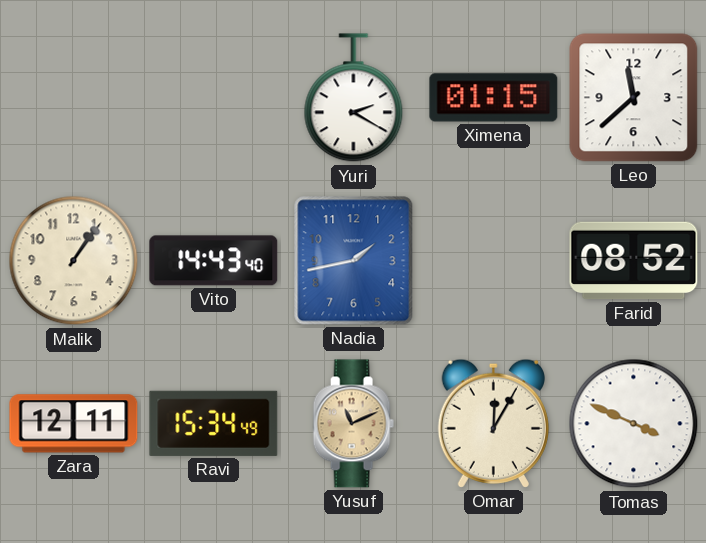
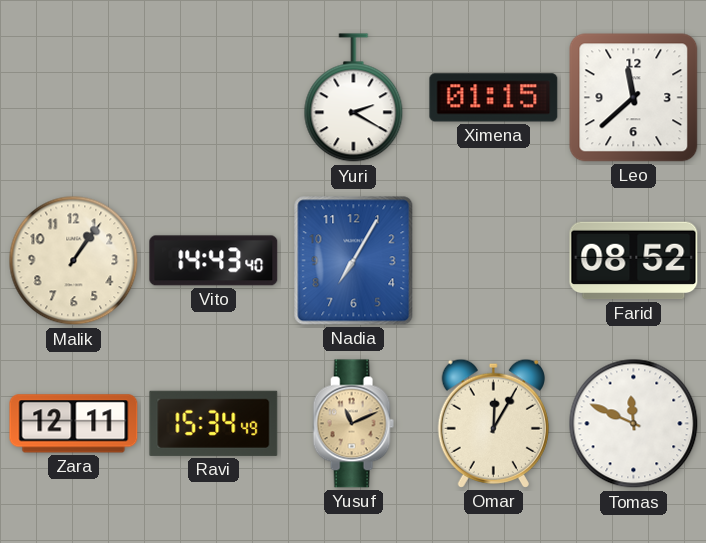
Nadia: 1:43 -> 7:05 (354, 261)
Tomas: 3:49 -> 11:49 (634, 424)
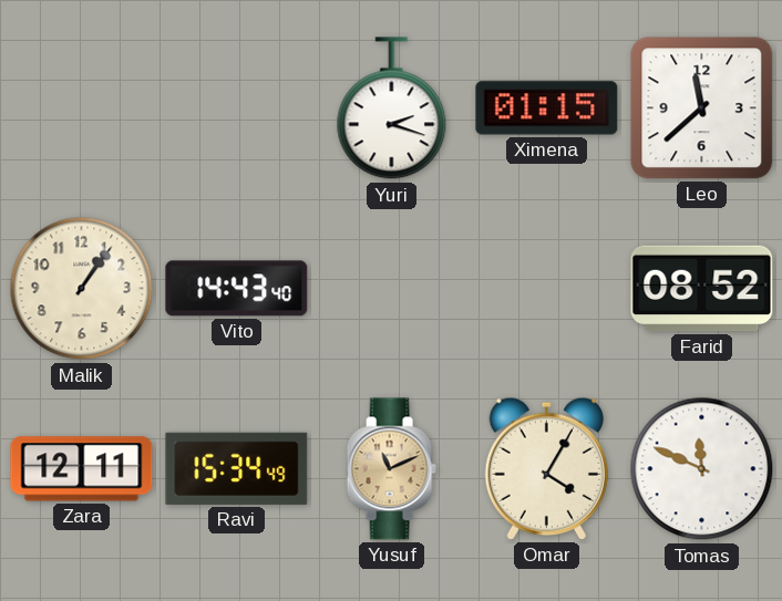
Yuri: 2:20 -> 2:18 (392, 108)
Nadia: 7:05 -> none (354, 261)
Omar: 12:05 -> 4:05 (546, 468)
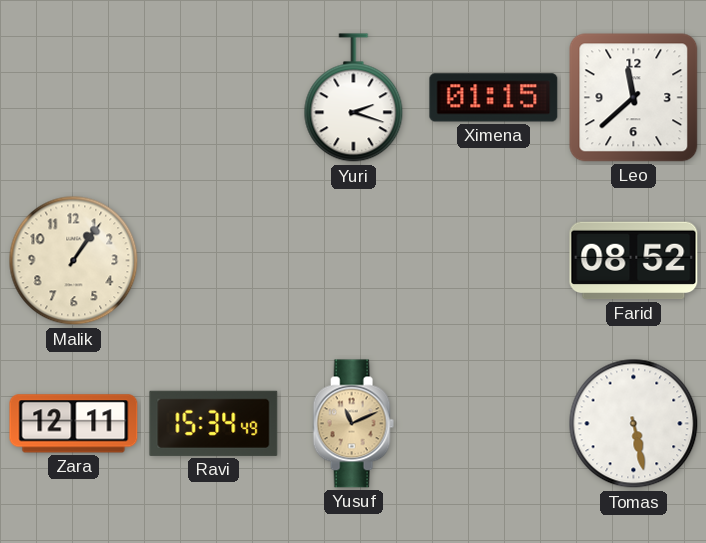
Vito: 14:43 -> none (237, 289)
Omar: 4:05 -> none (546, 468)
Tomas: 11:49 -> 5:28 (634, 424)
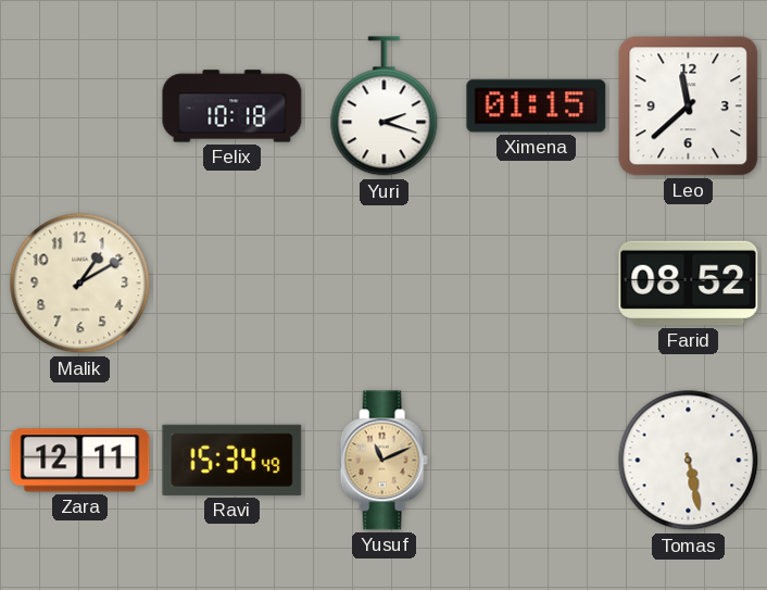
Felix: none -> 10:18 (232, 106)
Malik: 1:06 -> 1:10 (80, 284)
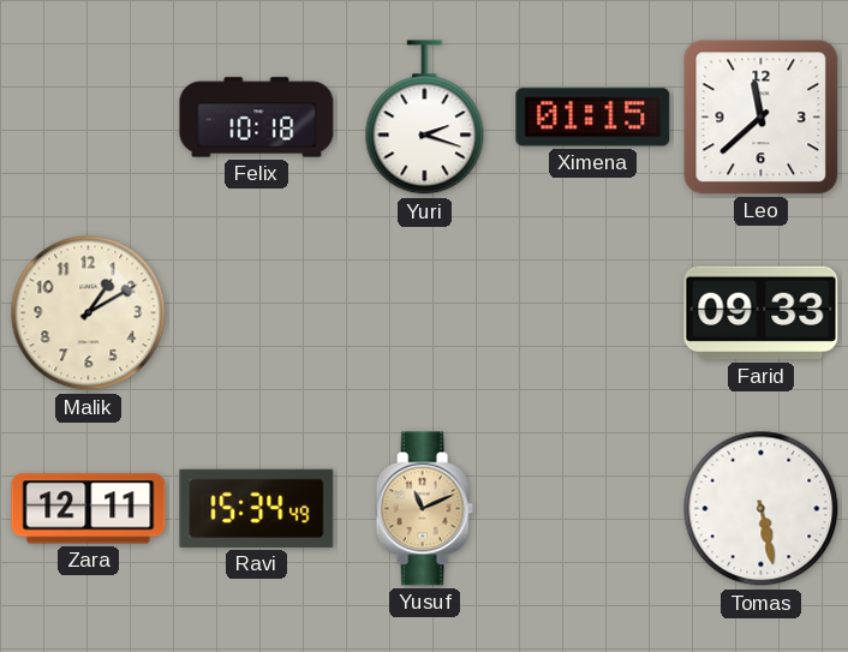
Farid: 08:52 -> 09:33 (762, 313)
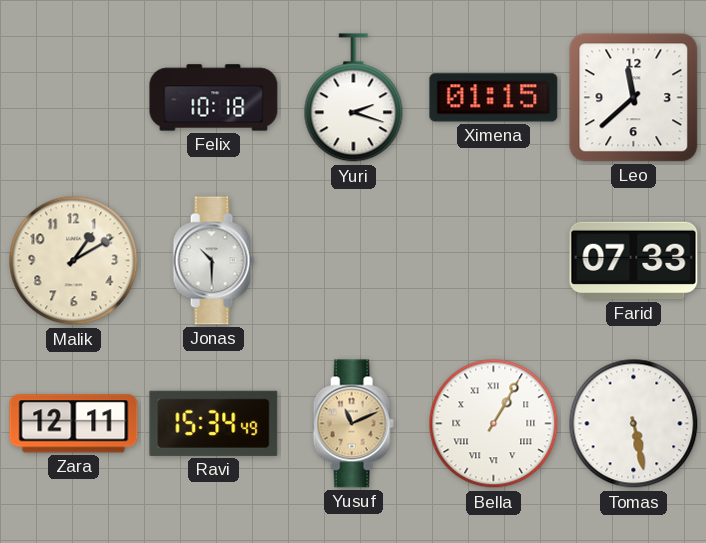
Jonas: none -> 10:30 (213, 261)
Farid: 09:33 -> 07:33 (634, 261)
Bella: none -> 1:05 (494, 424)
